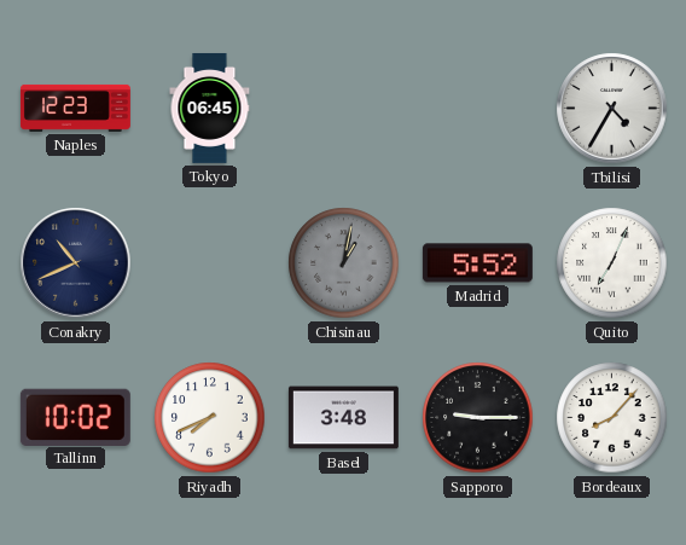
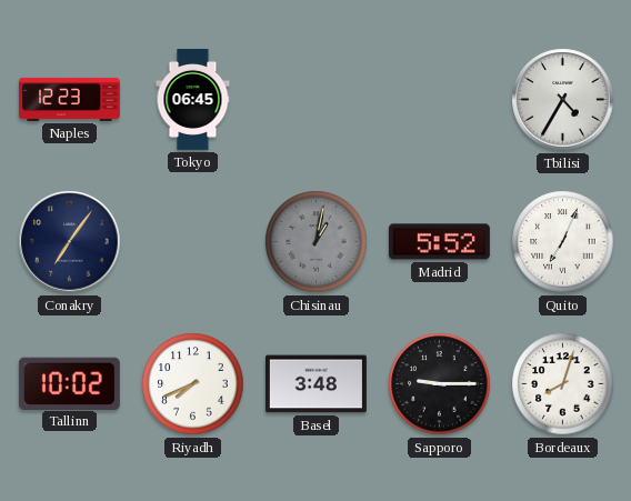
Conakry: 10:41 -> 7:06 (70, 242)
Bordeaux: 8:07 -> 8:03 (563, 384)
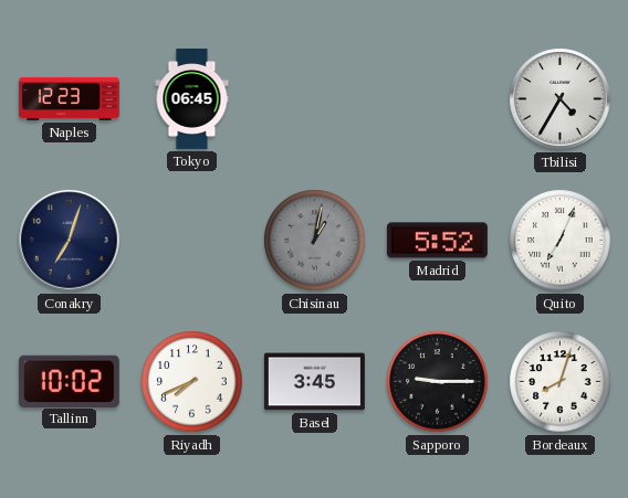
Conakry: 7:06 -> 7:03 (70, 241)
Basel: 3:48 -> 3:45 (314, 382)
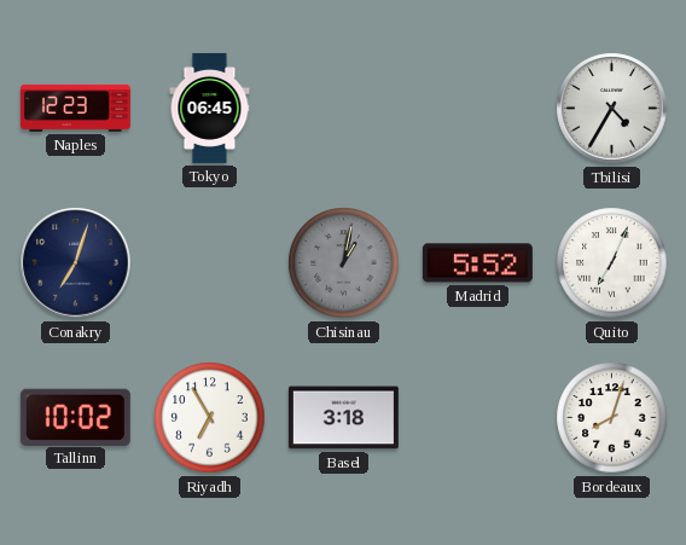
Riyadh: 7:41 -> 6:55 (210, 418)
Basel: 3:45 -> 3:18 (343, 418)
Sapporo: 9:15 -> none (438, 382)
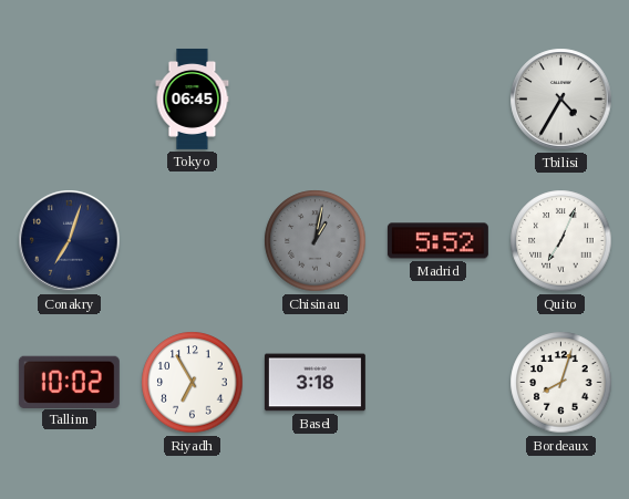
Naples: 12:23 -> none (75, 108)
